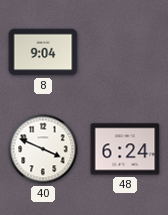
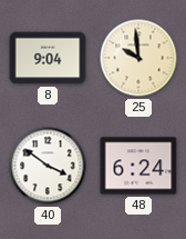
25: none -> 9:59 (138, 58)
40: 3:49 -> 3:51 (48, 166)
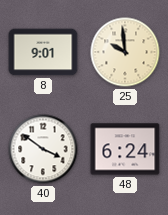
8: 9:04 -> 9:01 (43, 52)
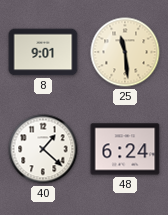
25: 9:59 -> 11:29 (125, 52)
40: 3:51 -> 1:22 (43, 149)
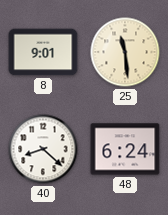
40: 1:22 -> 8:22 (43, 149)
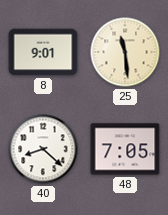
48: 6:24 -> 7:05 (125, 149)
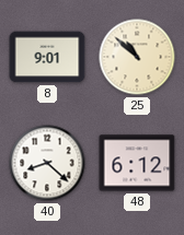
25: 11:29 -> 10:52 (137, 57)
48: 7:05 -> 6:12 (137, 163)
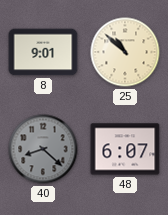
40 dial: white -> grey (43, 149)
48: 6:12 -> 6:07 (125, 149)
